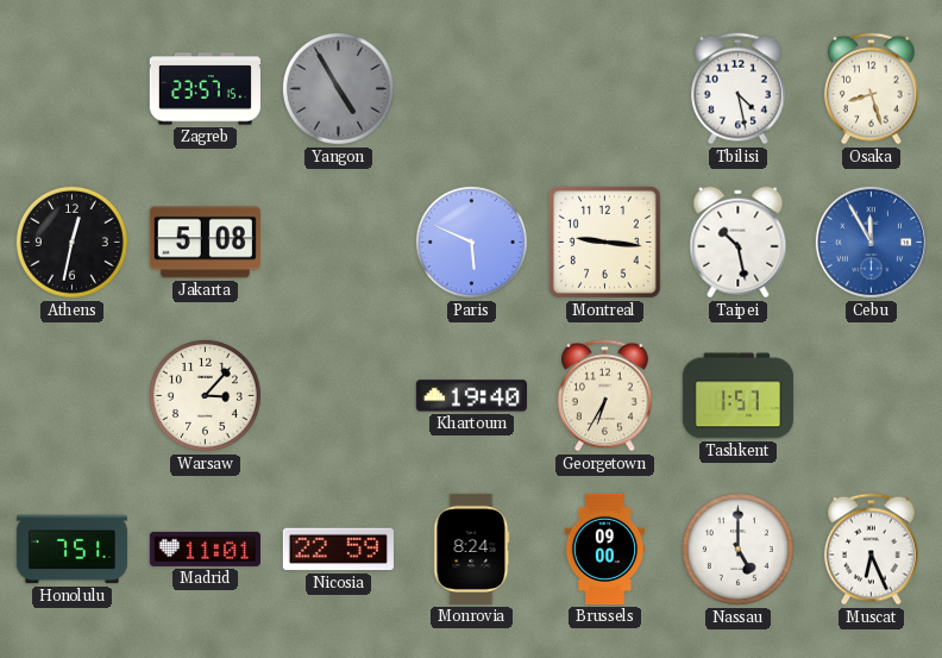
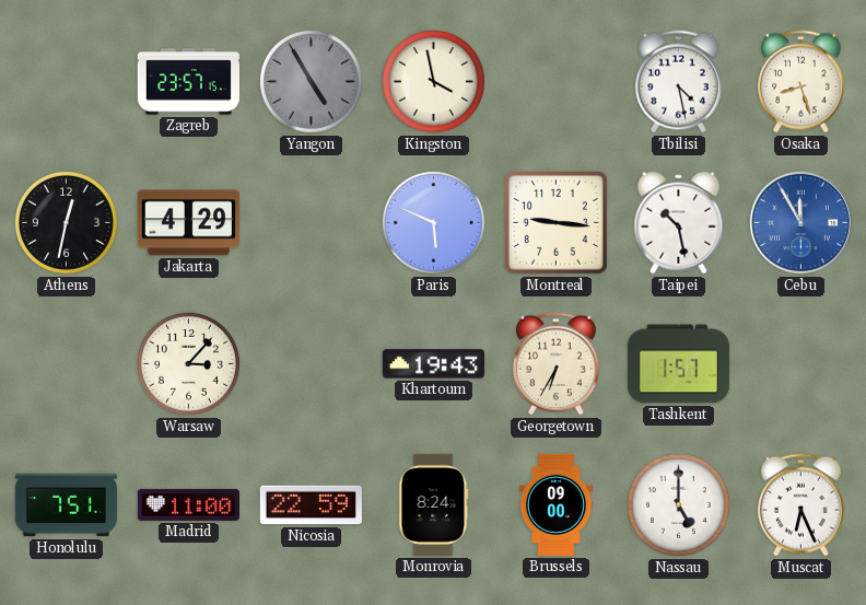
Kingston: none -> 3:58 (433, 81)
Jakarta: 5:08 -> 4:29 (188, 223)
Khartoum: 19:40 -> 19:43 (433, 364)
Madrid: 11:01 -> 11:00 (188, 504)
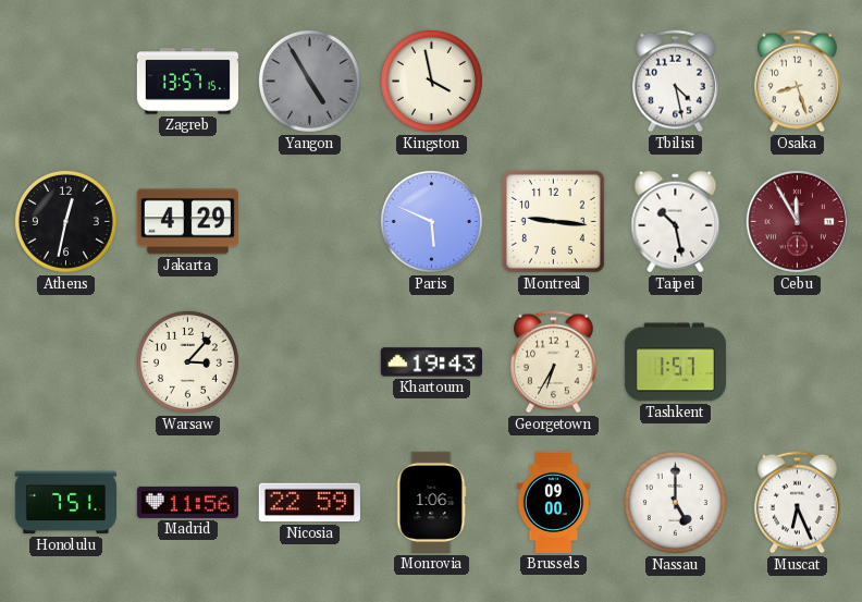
Zagreb: 23:57 -> 13:57 (187, 82)
Cebu dial: blue -> burgundy (797, 221)
Madrid: 11:00 -> 11:56 (187, 502)
Monrovia: 8:24 -> 1:06 (432, 502)
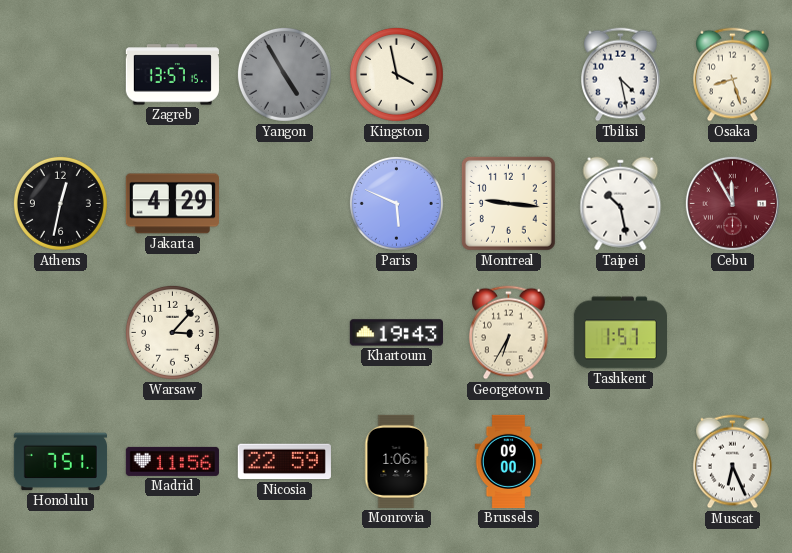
Nassau: 5:00 -> none (675, 502)
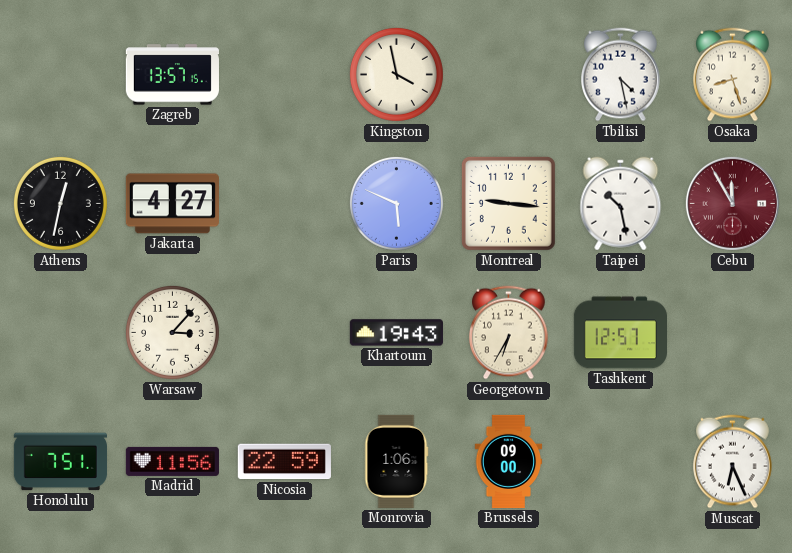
Yangon: 4:55 -> none (284, 74)
Jakarta: 4:29 -> 4:27 (172, 204)
Tashkent: 1:57 -> 12:57 (620, 333)
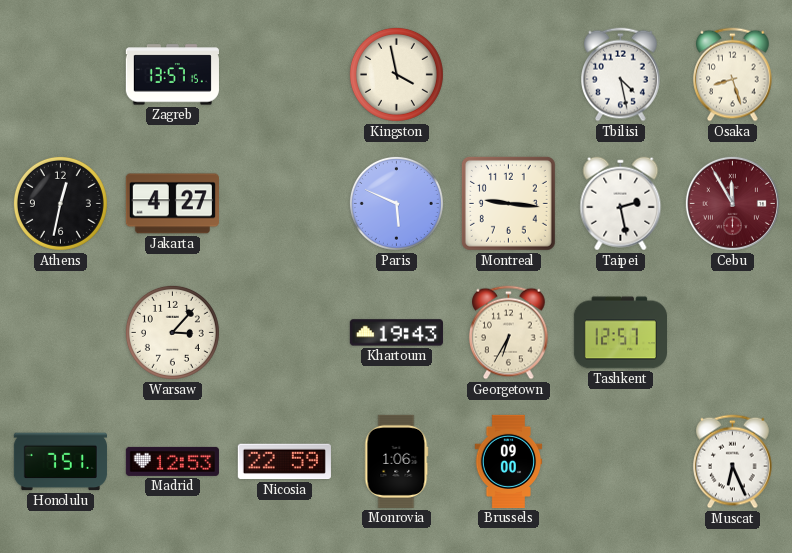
Taipei: 10:28 -> 2:28 (621, 204)
Madrid: 11:56 -> 12:53 (172, 461)
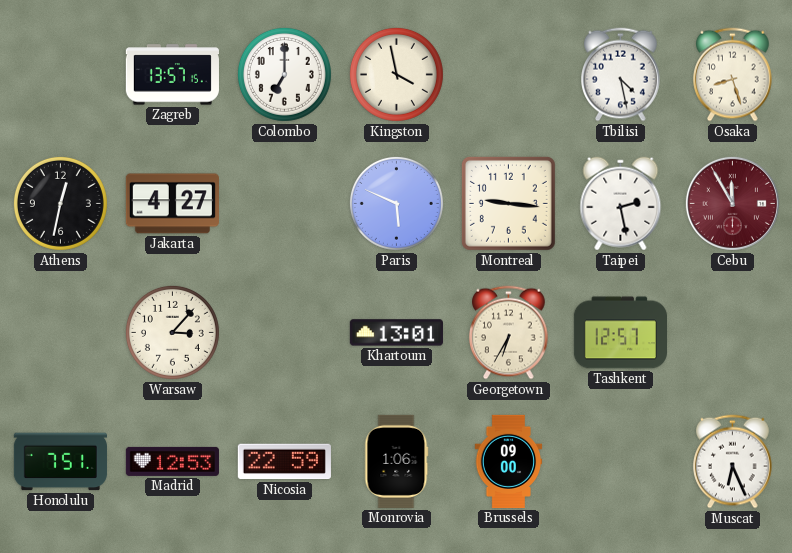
Colombo: none -> 7:00 (284, 74)
Khartoum: 19:43 -> 13:01 (396, 333)
